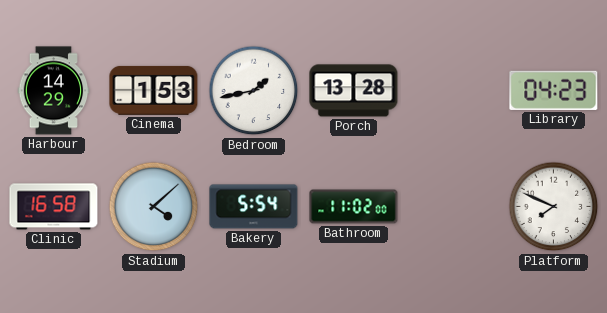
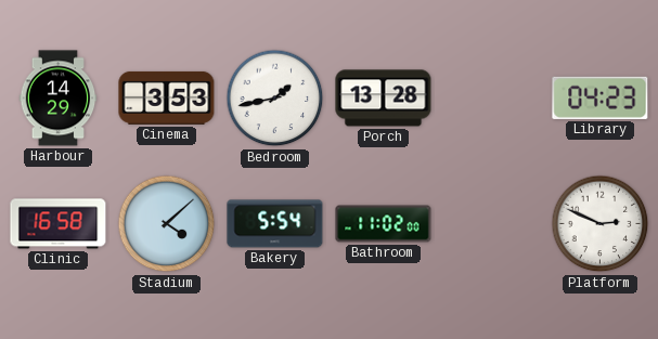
Cinema: 1:53 -> 3:53 (167, 97)
Platform: 7:49 -> 2:49 (601, 224)
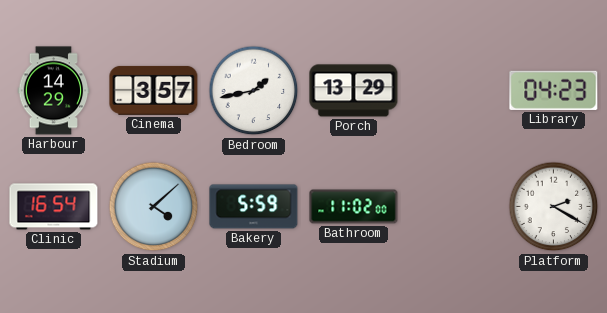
Cinema: 3:53 -> 3:57 (154, 90)
Porch: 13:28 -> 13:29 (354, 91)
Clinic: 16:58 -> 16:54 (54, 207)
Bakery: 5:54 -> 5:59 (254, 207)
Platform: 2:49 -> 2:20 (554, 207)
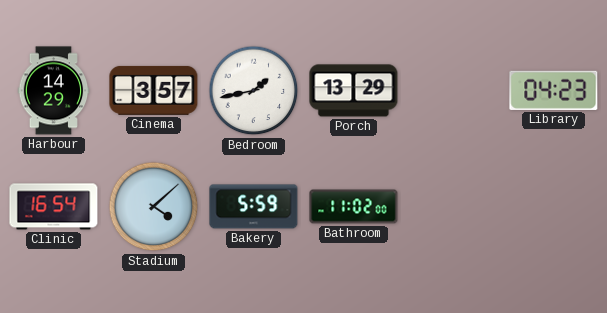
Platform: 2:20 -> none (554, 207)
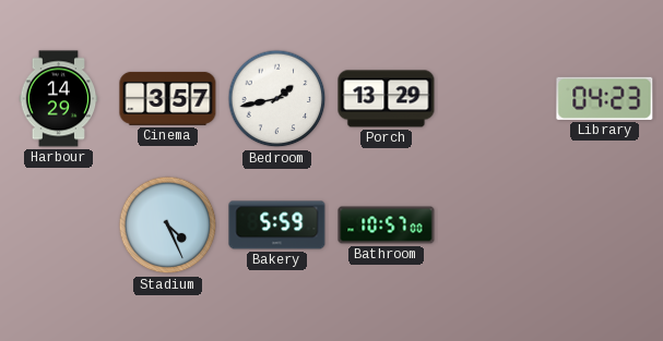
Clinic: 16:54 -> none (54, 207)
Stadium: 4:08 -> 4:26 (168, 226)
Bathroom: 11:02 -> 10:57 (387, 226)
